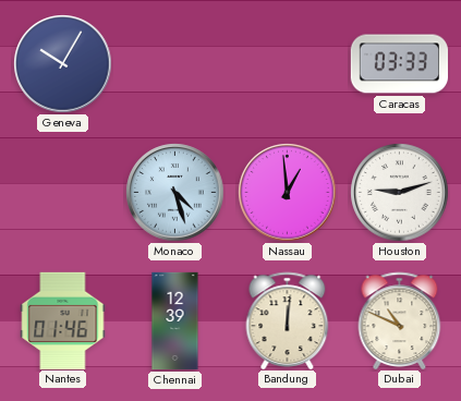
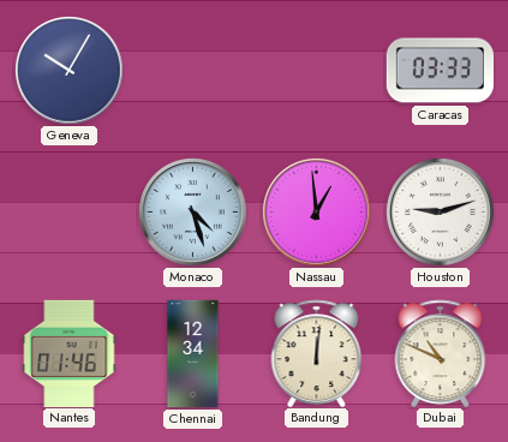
Chennai: 12:39 -> 12:34 (193, 354)
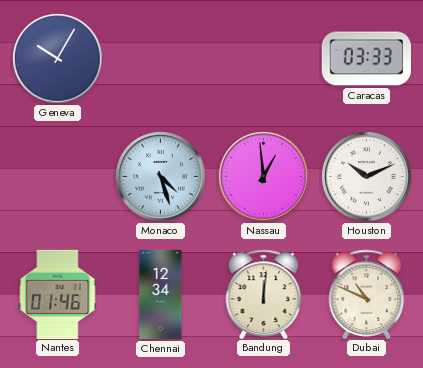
Houston: 9:12 -> 10:11 (367, 177)
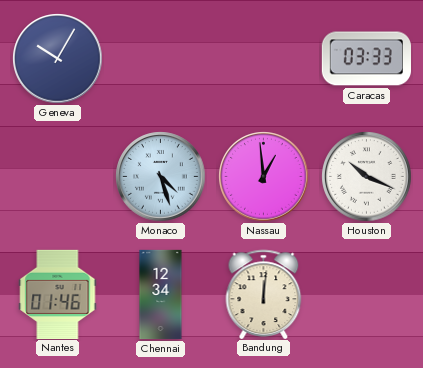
Houston: 10:11 -> 10:19 (367, 177)
Dubai: 10:49 -> none (367, 294)
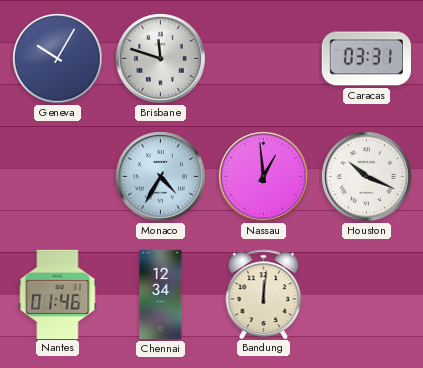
Brisbane: none -> 11:48 (161, 59)
Caracas: 03:33 -> 03:31 (366, 59)
Monaco: 4:27 -> 4:35 (161, 177)
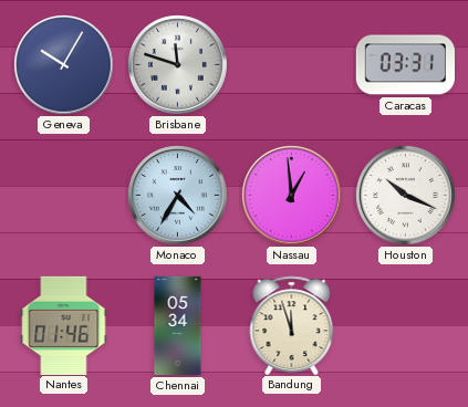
Chennai: 12:34 -> 05:34 (178, 326)
Bandung: 12:01 -> 11:57 (292, 325)
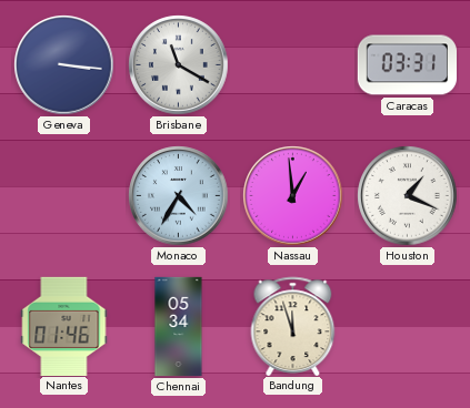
Geneva: 10:05 -> 3:16 (64, 65)
Brisbane: 11:48 -> 11:20 (179, 65)
Houston: 10:19 -> 1:19 (408, 196)
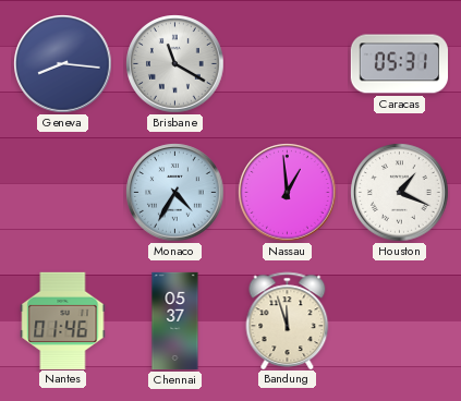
Geneva: 3:16 -> 8:16 (63, 64)
Caracas: 03:31 -> 05:31 (399, 64)
Chennai: 05:34 -> 05:37 (175, 321)
